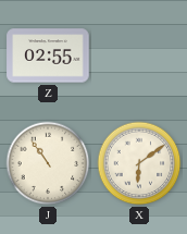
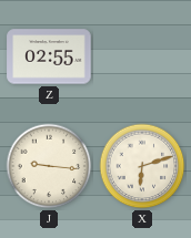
J: 10:54 -> 9:16 (49, 166)
X: 6:09 -> 6:12 (142, 166)
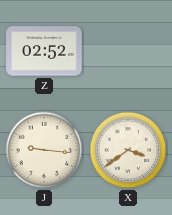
Z: 02:55 -> 02:52 (44, 51)
X: 6:12 -> 3:39 (128, 150)
